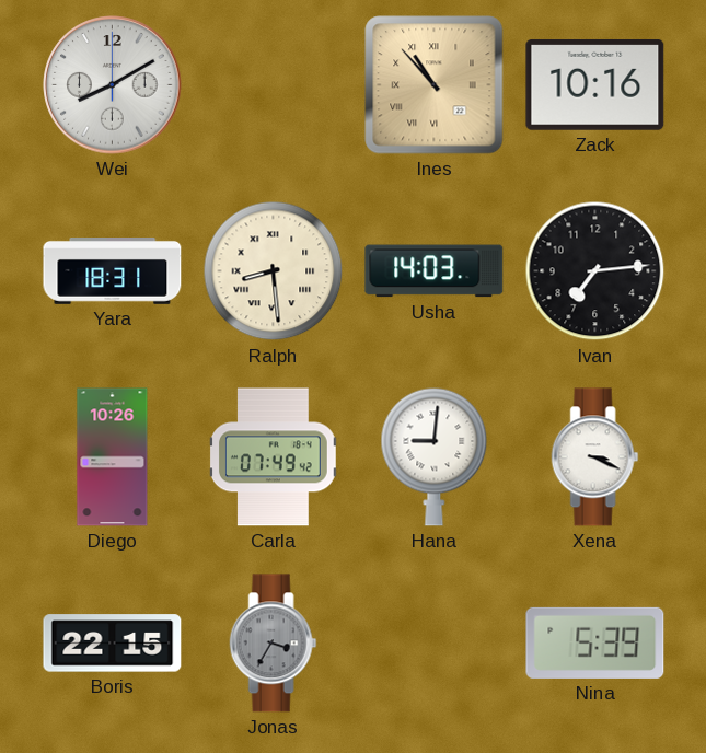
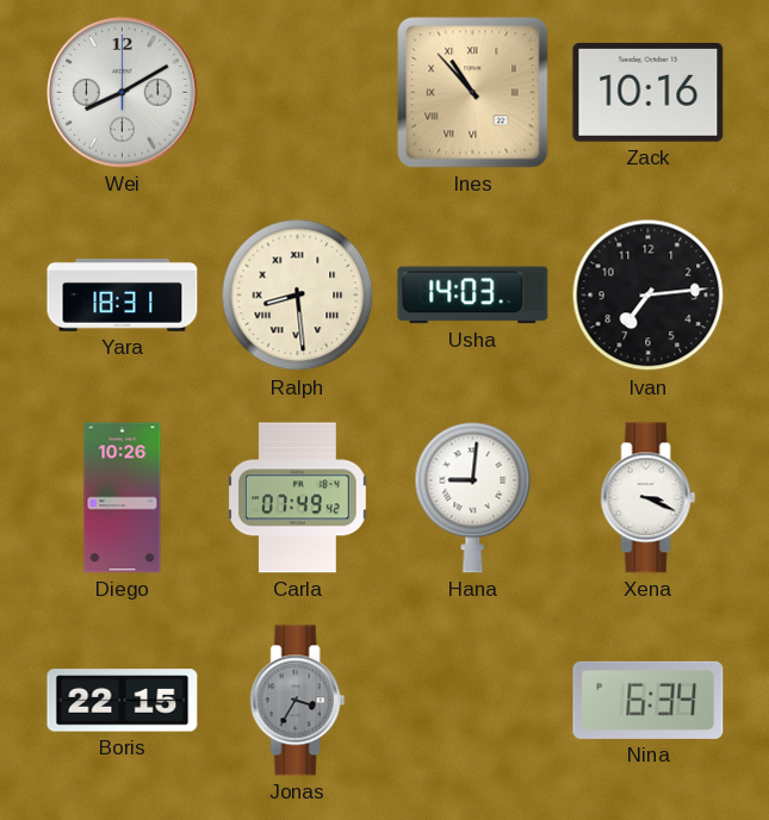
Nina: 5:39 -> 6:34 (649, 700)
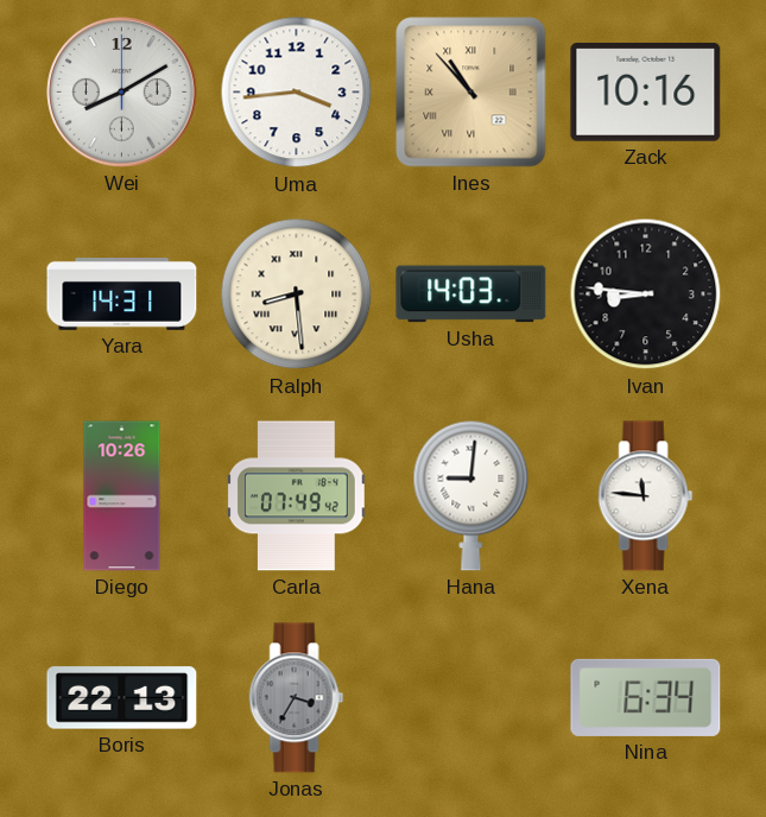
Uma: none -> 3:44 (297, 93)
Yara: 18:31 -> 14:31 (122, 294)
Ivan: 7:14 -> 8:46 (646, 294)
Xena: 3:19 -> 11:46 (646, 496)
Boris: 22:15 -> 22:13 (122, 698)
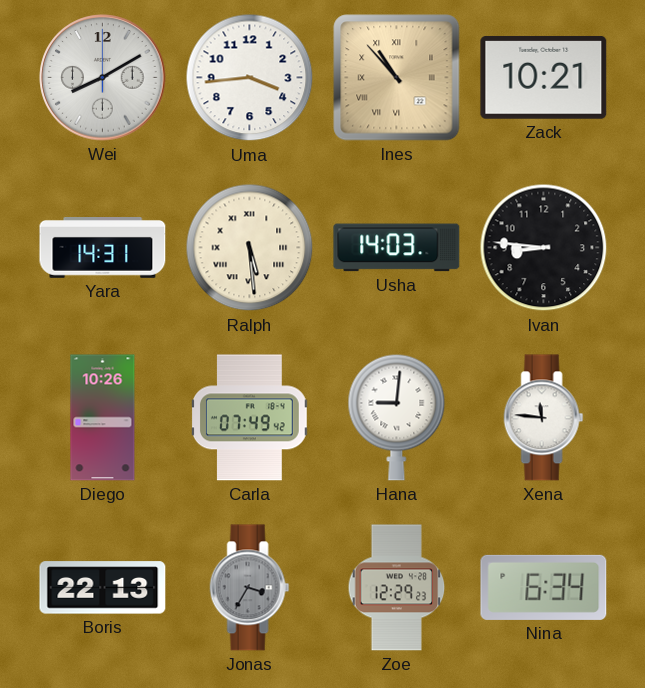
Zack: 10:16 -> 10:21 (544, 77)
Ralph: 8:29 -> 5:29 (250, 248)
Zoe: none -> 12:29 (397, 588)
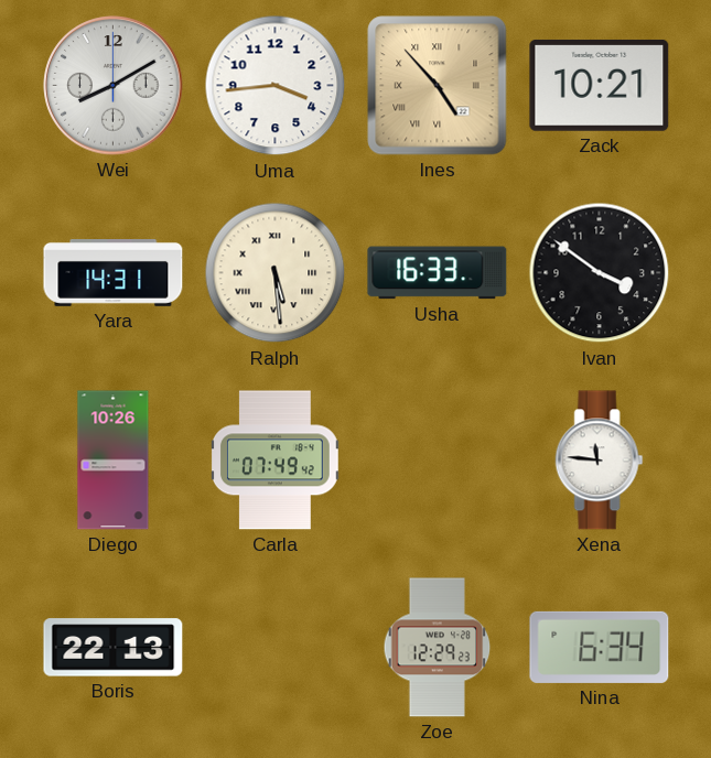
Ines: 10:53 -> 4:53 (438, 86)
Usha: 14:03 -> 16:33 (438, 273)
Ivan: 8:46 -> 3:51 (600, 273)
Hana: 9:01 -> none (397, 417)
Jonas: 3:35 -> none (250, 588)
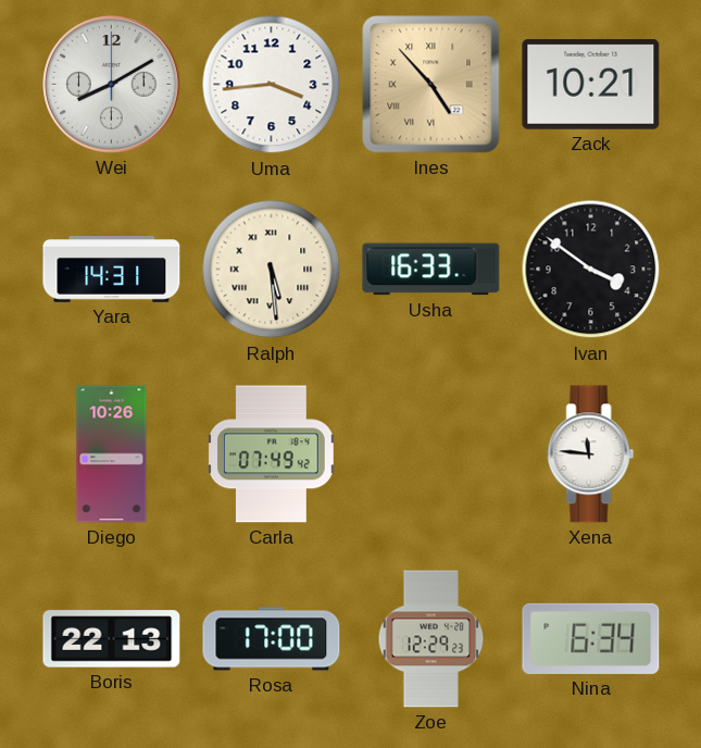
Rosa: none -> 17:00 (272, 639)
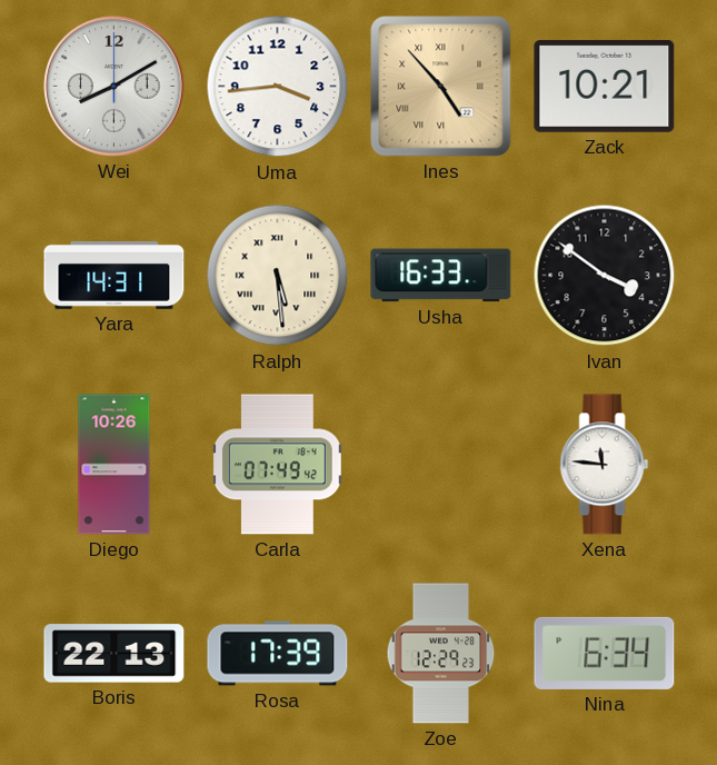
Rosa: 17:00 -> 17:39 (278, 654)
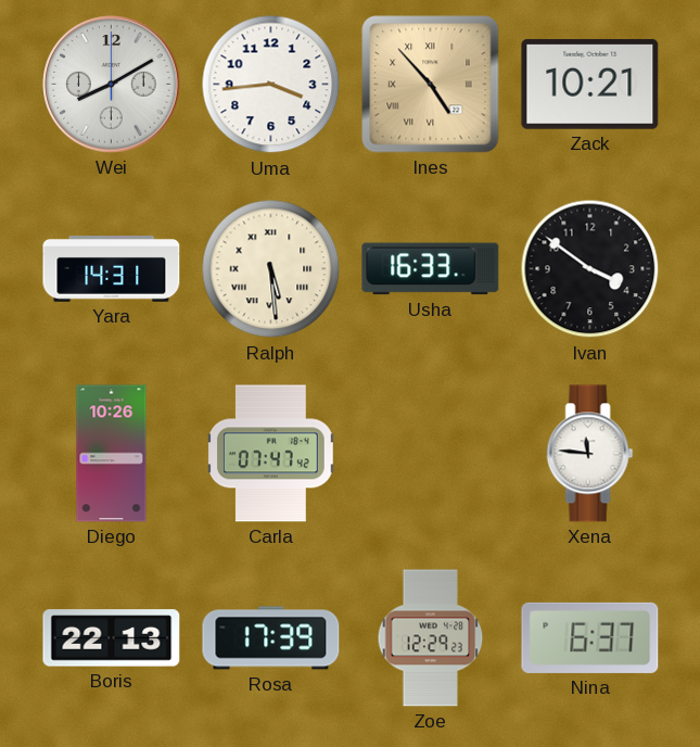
Carla: 07:49 -> 07:47 (271, 454)
Nina: 6:34 -> 6:37 (590, 637)
